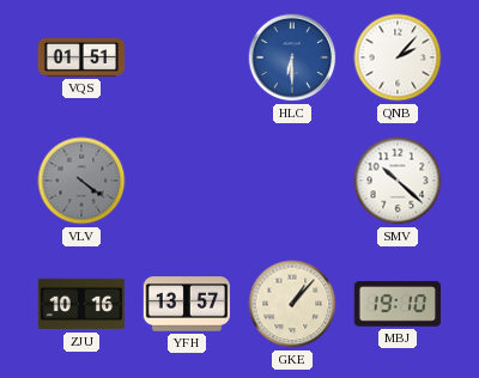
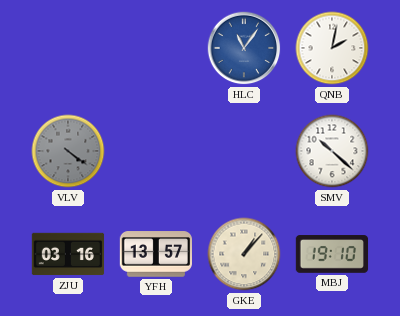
VQS: 01:51 -> none (81, 57)
HLC: 6:30 -> 11:06 (244, 48)
QNB: 2:07 -> 2:02 (332, 48)
ZJU: 10:16 -> 03:16 (68, 254)
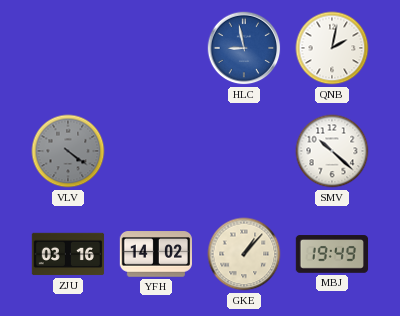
HLC: 11:06 -> 8:58 (244, 48)
YFH: 13:57 -> 14:02 (155, 254)
MBJ: 19:10 -> 19:49 (332, 254)
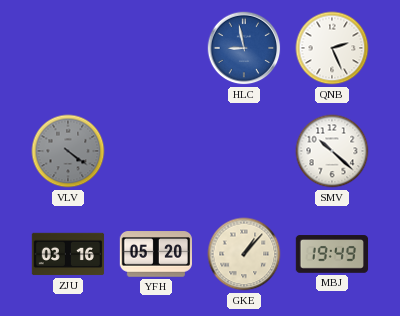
QNB: 2:02 -> 2:26 (332, 48)
YFH: 14:02 -> 05:20 (155, 254)
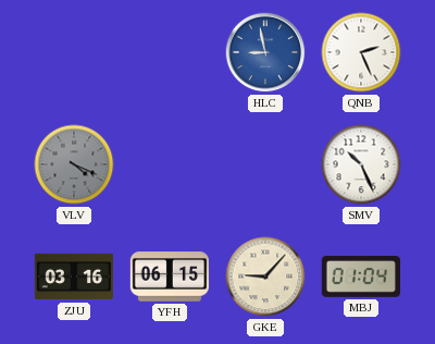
VLV: 4:21 -> 4:19 (74, 164)
SMV: 10:22 -> 10:26 (361, 164)
YFH: 05:20 -> 06:15 (169, 277)
GKE: 1:07 -> 9:07 (265, 277)
MBJ: 19:49 -> 01:04 (361, 277)
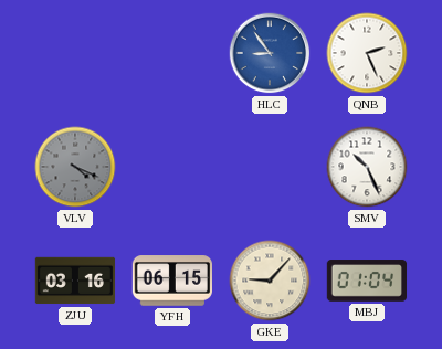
HLC: 8:58 -> 8:54 (270, 53)
